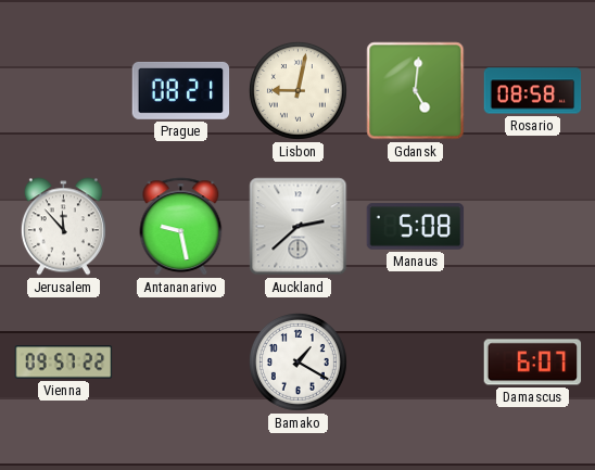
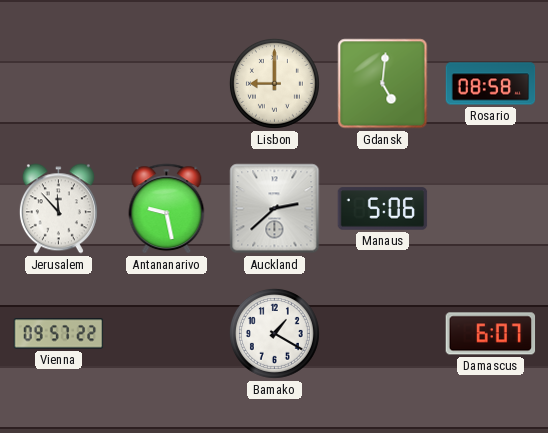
Prague: 08:21 -> none (181, 90)
Lisbon: 9:02 -> 9:00 (274, 83)
Manaus: 5:08 -> 5:06 (383, 209)
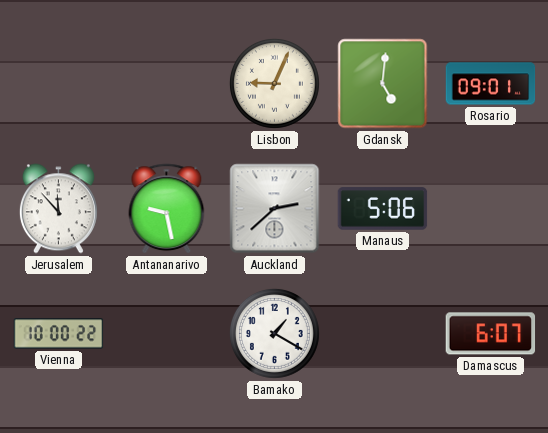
Lisbon: 9:00 -> 9:04 (274, 83)
Rosario: 08:58 -> 09:01 (491, 84)
Vienna: 09:57 -> 10:00 (59, 334)
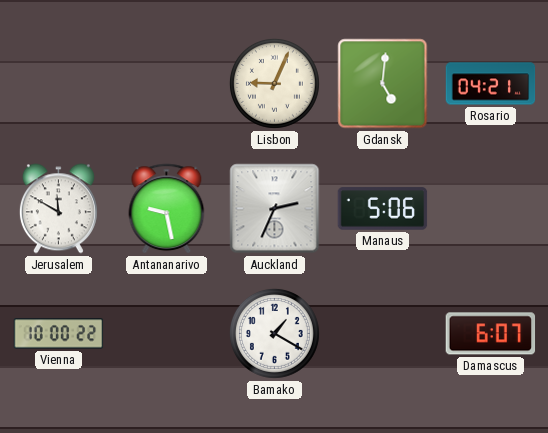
Rosario: 09:01 -> 04:21 (491, 84)
Jerusalem: 11:53 -> 11:50 (58, 209)
Auckland: 2:38 -> 2:34 (275, 209)
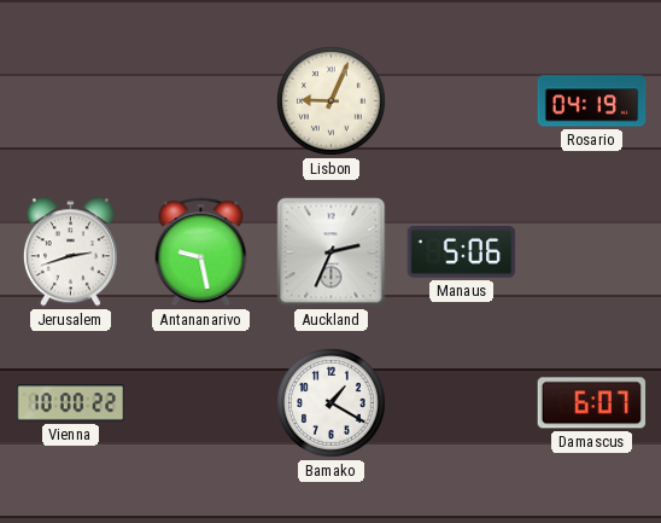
Gdansk: 5:01 -> none (383, 84)
Rosario: 04:21 -> 04:19 (592, 101)
Jerusalem: 11:50 -> 2:42 (70, 252)
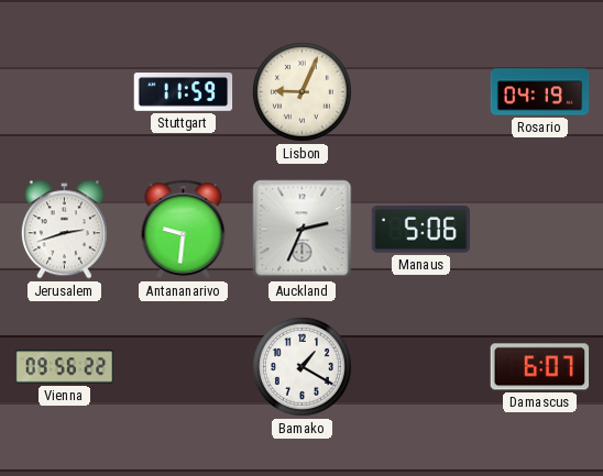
Stuttgart: none -> 11:59 (184, 92)
Antananarivo: 9:28 -> 9:31 (184, 230)
Vienna: 10:00 -> 09:56 (65, 367)
